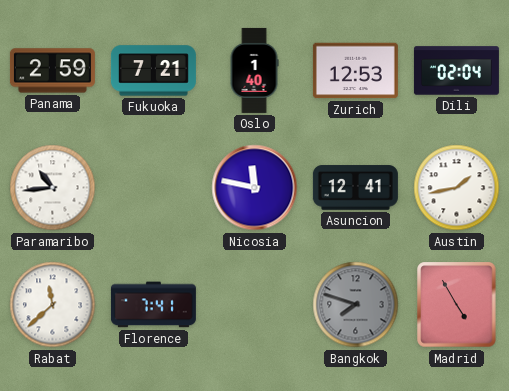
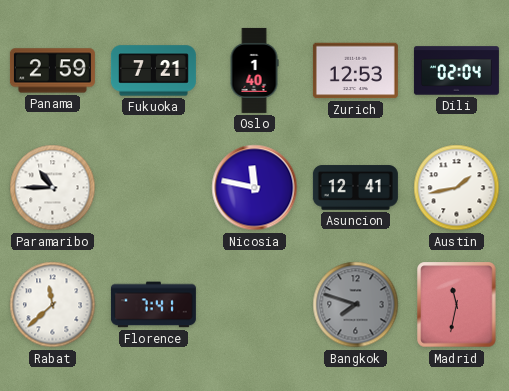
Paramaribo: 10:44 -> 10:45 (53, 188)
Madrid: 4:55 -> 11:32 (457, 305)
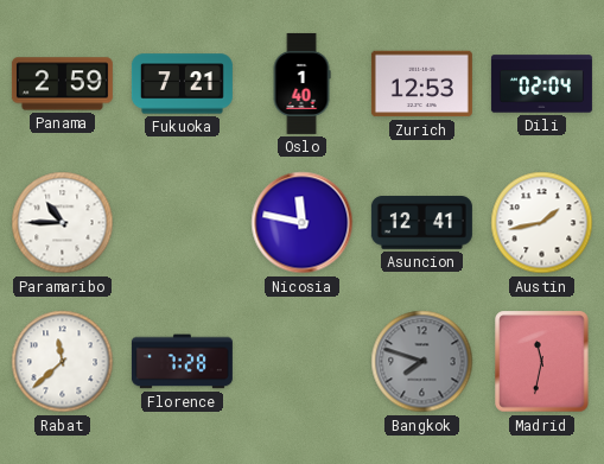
Florence: 7:41 -> 7:28 (182, 362)
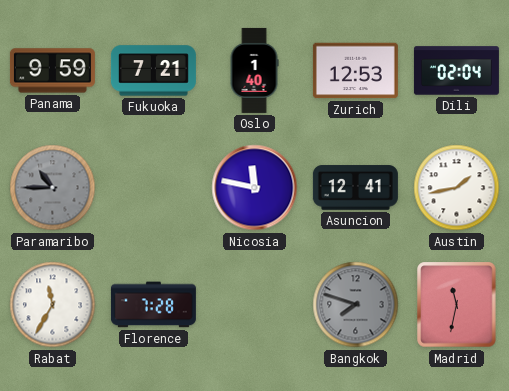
Panama: 2:59 -> 9:59 (52, 71)
Paramaribo dial: white -> grey (53, 188)
Rabat: 11:38 -> 11:35 (53, 305)
